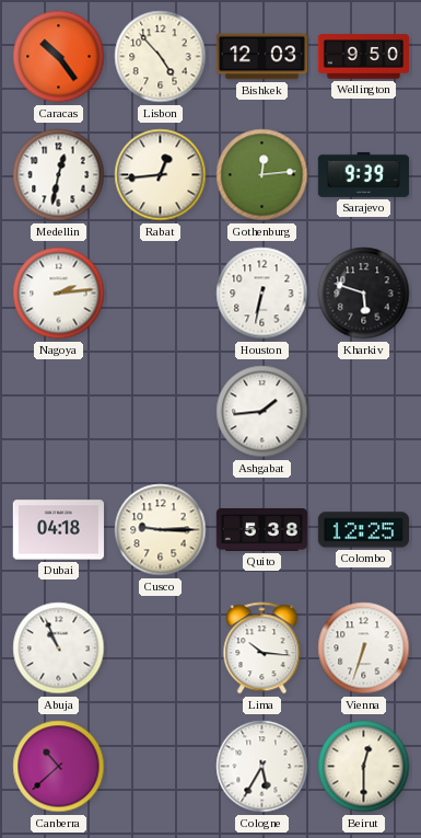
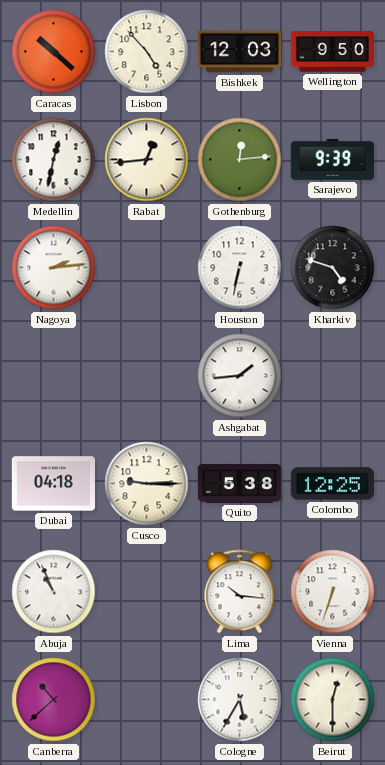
Caracas: 10:24 -> 10:22 (54, 52)
Kharkiv: 5:48 -> 4:48 (333, 268)
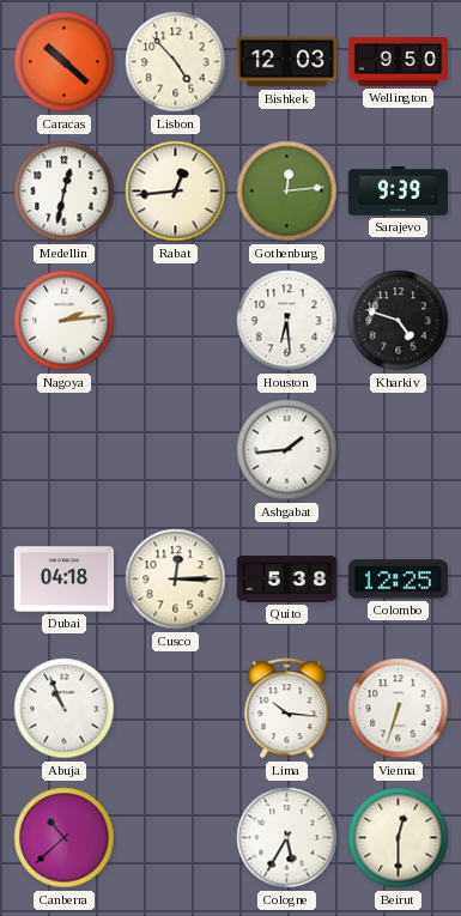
Houston: 6:32 -> 6:29 (287, 321)
Cusco: 9:15 -> 12:15 (176, 580)
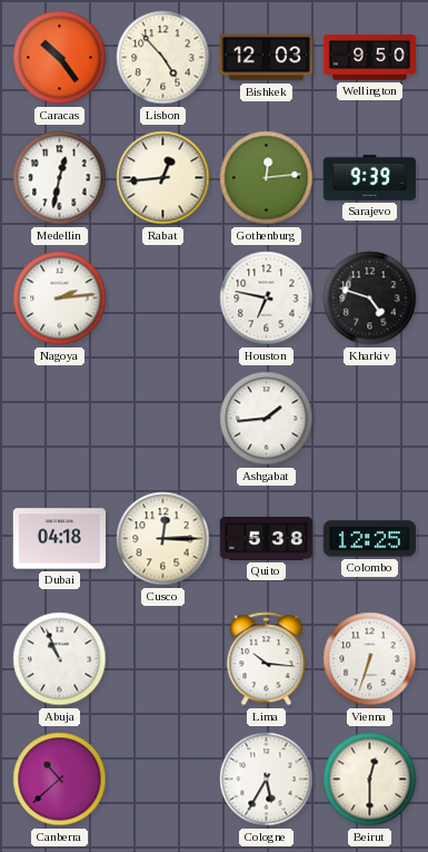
Caracas: 10:22 -> 10:24 (60, 58)
Houston: 6:29 -> 6:47 (267, 298)
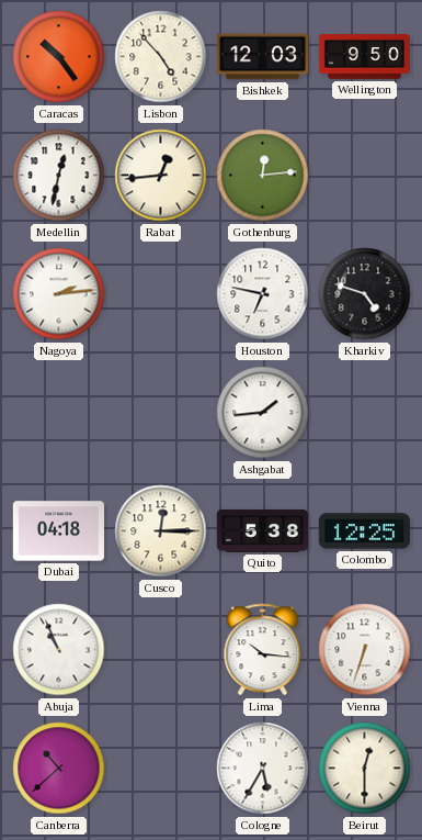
Sarajevo: 9:39 -> none (369, 177)
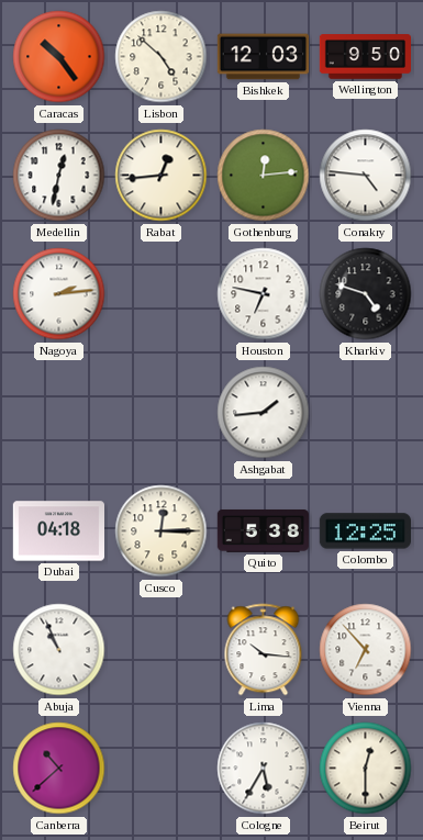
Lisbon: 4:53 -> 4:52 (162, 57)
Conakry: none -> 4:46 (366, 176)
Vienna: 6:33 -> 6:53 (366, 650)
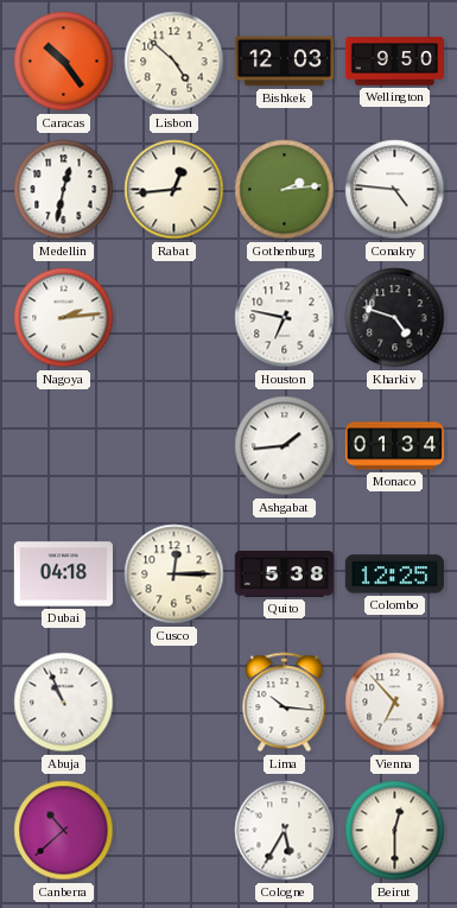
Gothenburg: 12:14 -> 2:14 (285, 190)
Monaco: none -> 01:34 (394, 446)
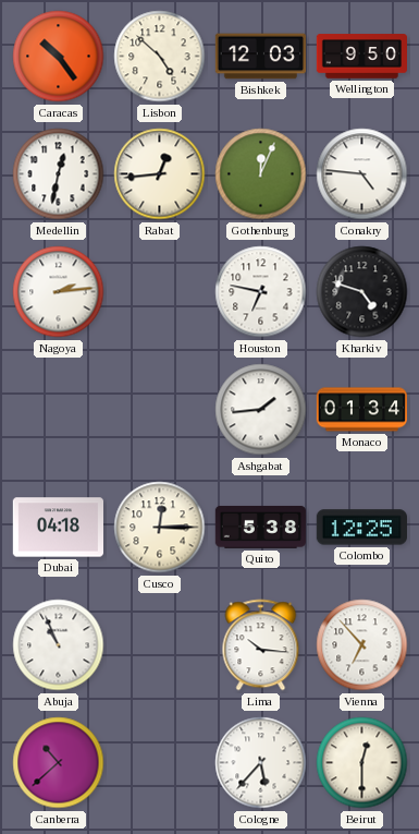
Gothenburg: 2:14 -> 12:04 (261, 174)
Cologne: 5:35 -> 5:37 (261, 763)
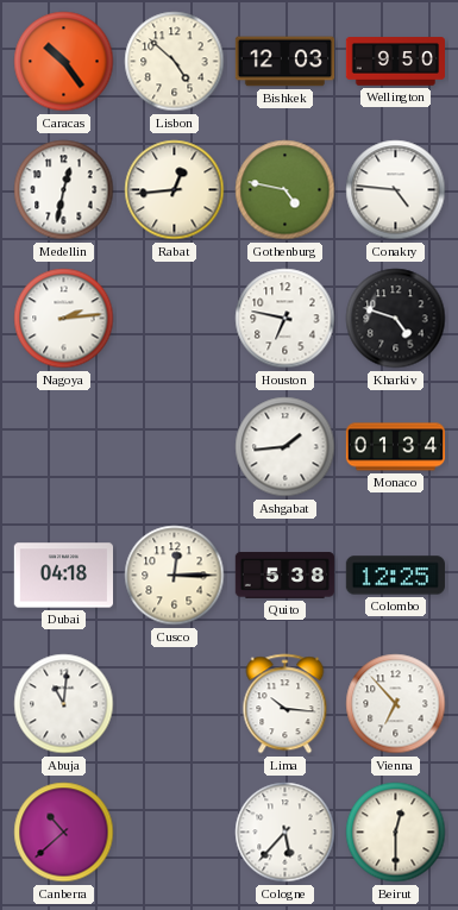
Gothenburg: 12:04 -> 4:47 (286, 190)
Abuja: 10:56 -> 11:01 (64, 704)
